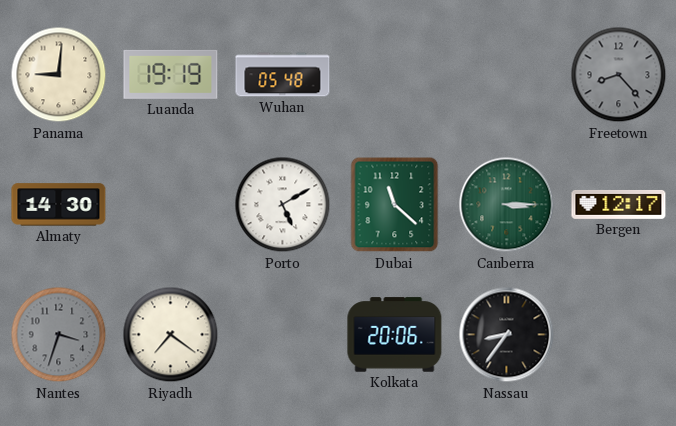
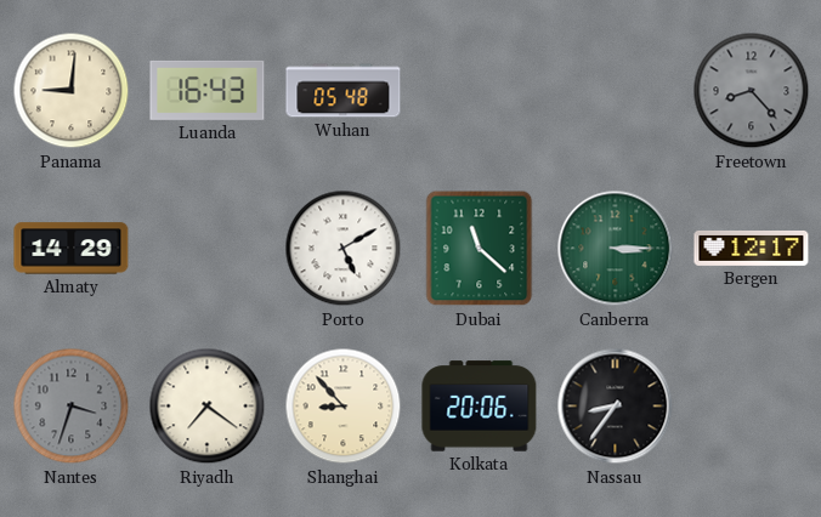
Luanda: 19:19 -> 16:43 (208, 90)
Almaty: 14:30 -> 14:29 (72, 249)
Shanghai: none -> 8:53 (344, 407)
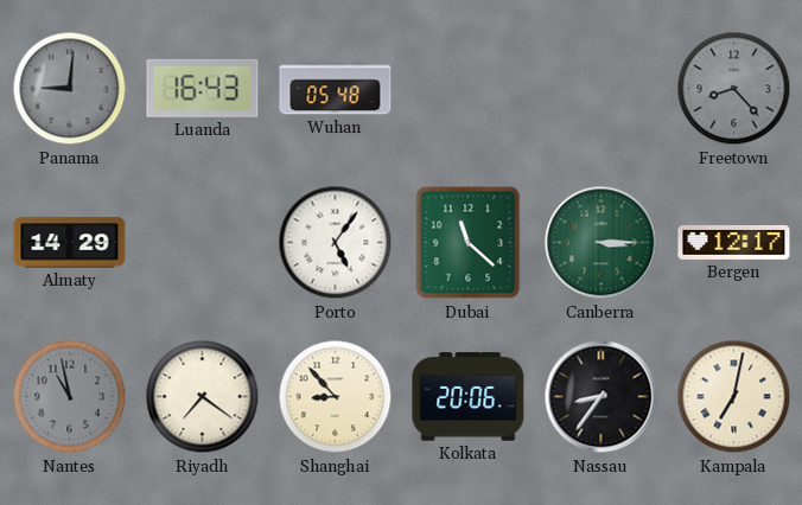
Panama dial: cream -> grey (70, 89)
Porto: 5:10 -> 5:06 (336, 243)
Nantes: 3:33 -> 10:58 (70, 397)
Kampala: none -> 7:02 (734, 397)
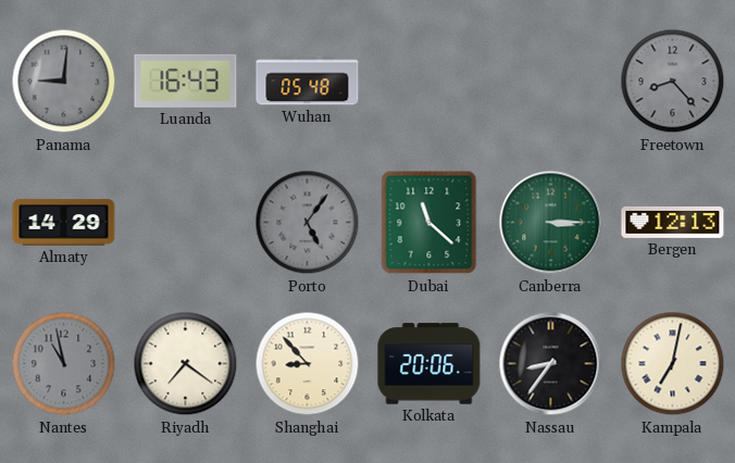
Porto dial: white -> grey (308, 223)
Bergen: 12:17 -> 12:13 (673, 222)
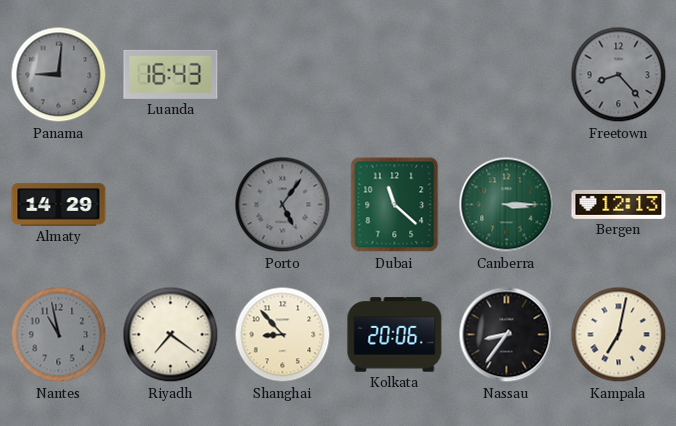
Wuhan: 05:48 -> none (308, 82)
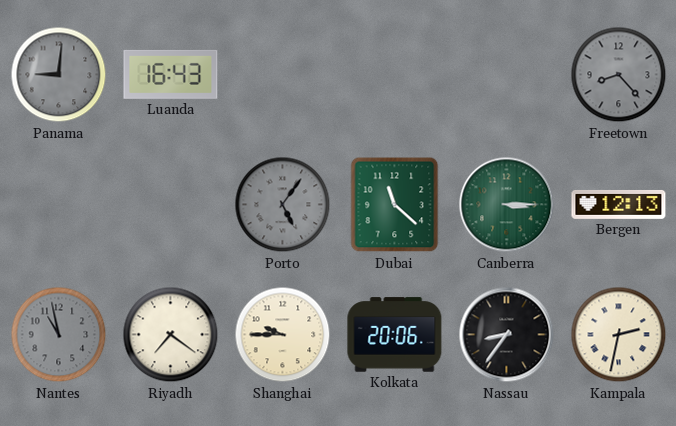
Almaty: 14:29 -> none (59, 205)
Shanghai: 8:53 -> 9:45 (283, 335)
Kampala: 7:02 -> 2:32 (619, 335)
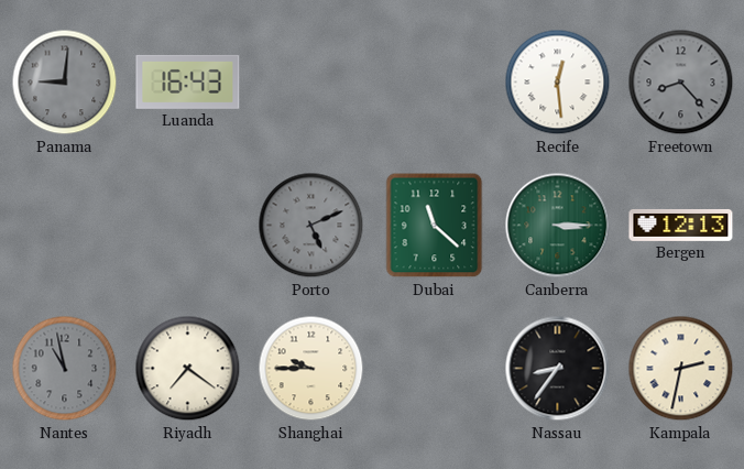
Recife: none -> 12:29 (558, 83)
Porto: 5:06 -> 5:11 (311, 226)
Kolkata: 20:06 -> none (395, 335)
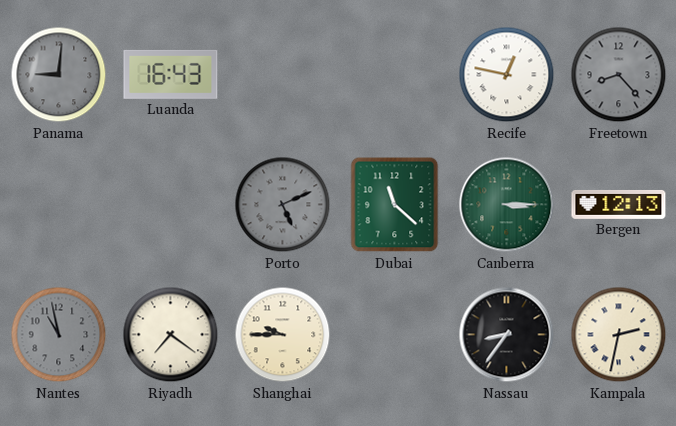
Recife: 12:29 -> 12:47 (507, 75)
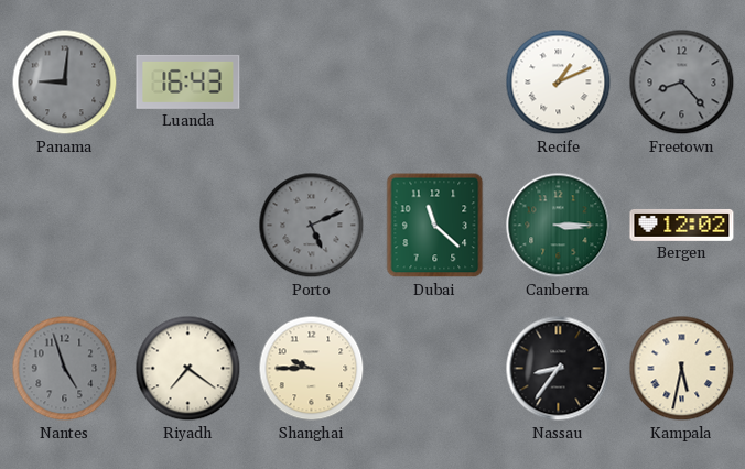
Recife: 12:47 -> 1:11 (559, 83)
Bergen: 12:13 -> 12:02 (682, 225)
Nantes: 10:58 -> 4:57 (65, 369)
Kampala: 2:32 -> 5:32 (682, 369)
